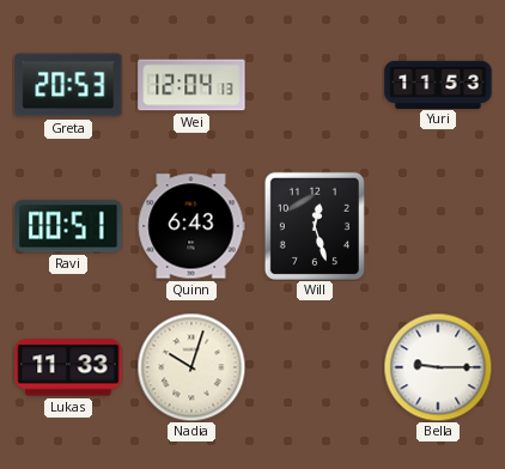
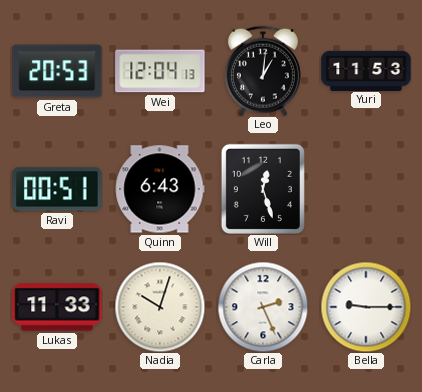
Leo: none -> 1:01 (263, 71)
Carla: none -> 2:26 (263, 307)
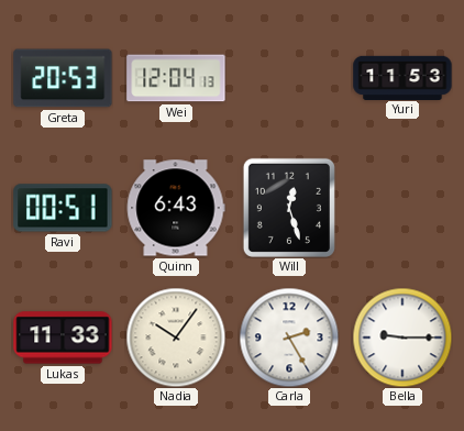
Leo: 1:01 -> none (263, 71)
Nadia: 10:03 -> 10:06 (176, 338)
Carla: 2:26 -> 2:25 (289, 338)
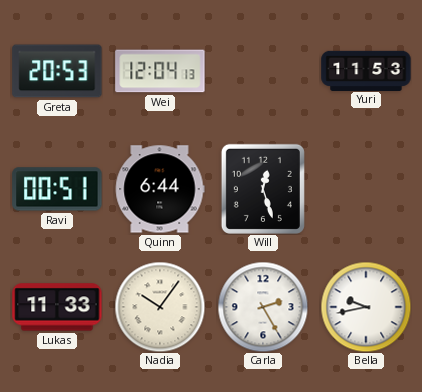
Quinn: 6:43 -> 6:44 (160, 189)
Bella: 9:15 -> 9:43 (366, 307)
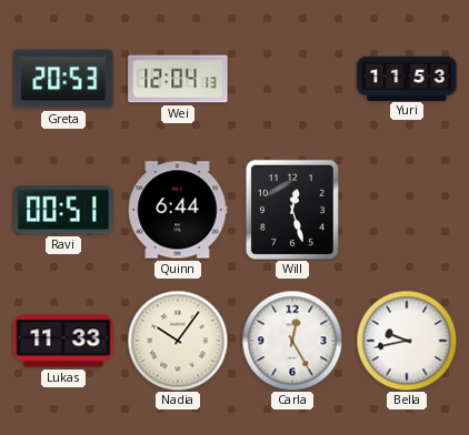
Carla: 2:25 -> 12:25 (292, 341)
